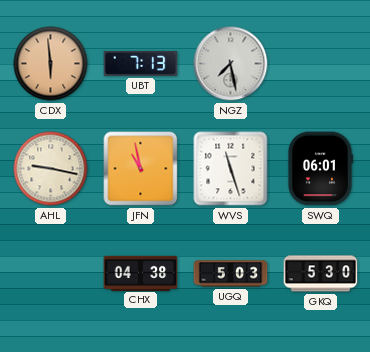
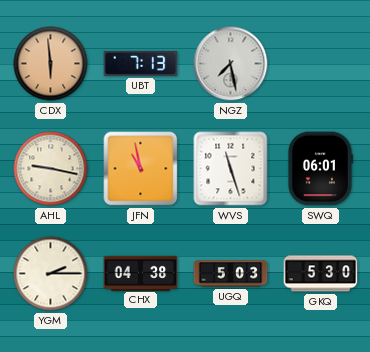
YGM: none -> 2:15 (51, 274)
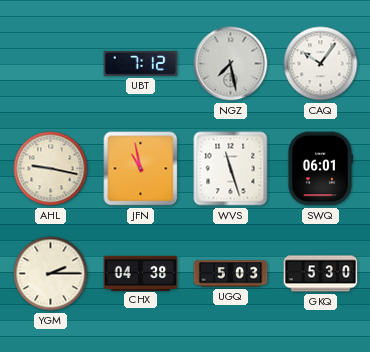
CDX: 5:59 -> none (51, 64)
UBT: 7:13 -> 7:12 (141, 63)
CAQ: none -> 10:06 (321, 64)
